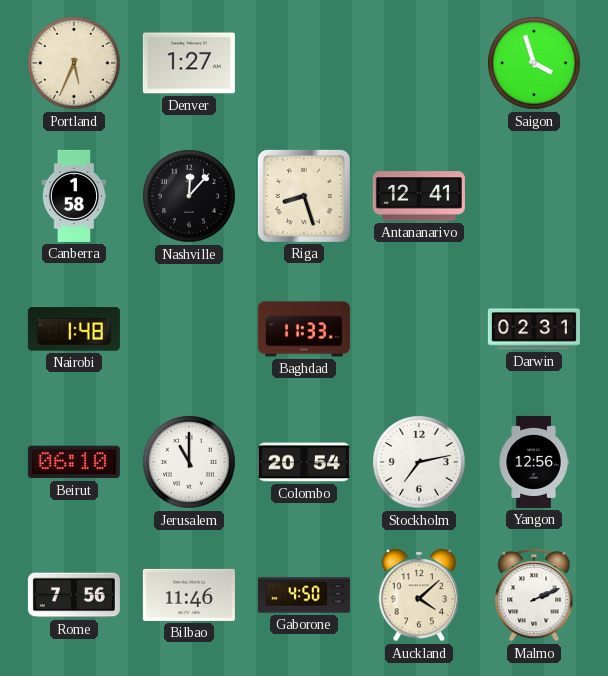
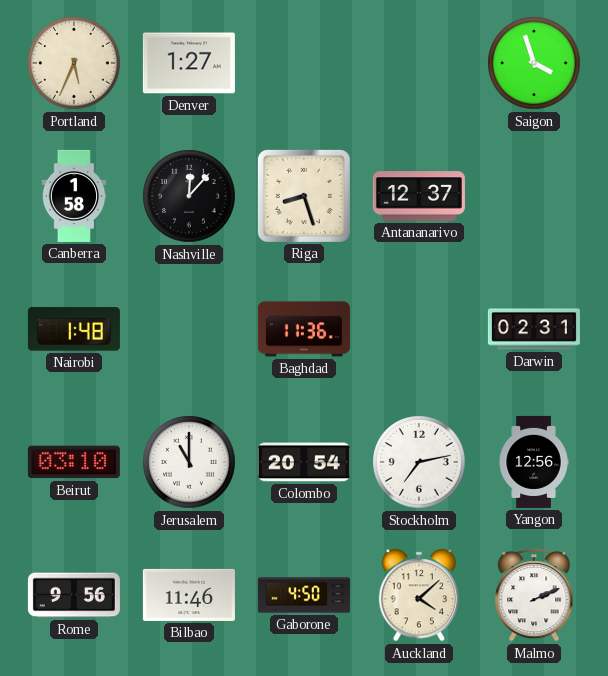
Antananarivo: 12:41 -> 12:37 (419, 196)
Baghdad: 11:33 -> 11:36 (304, 329)
Beirut: 06:10 -> 03:10 (74, 462)
Rome: 7:56 -> 9:56 (74, 595)
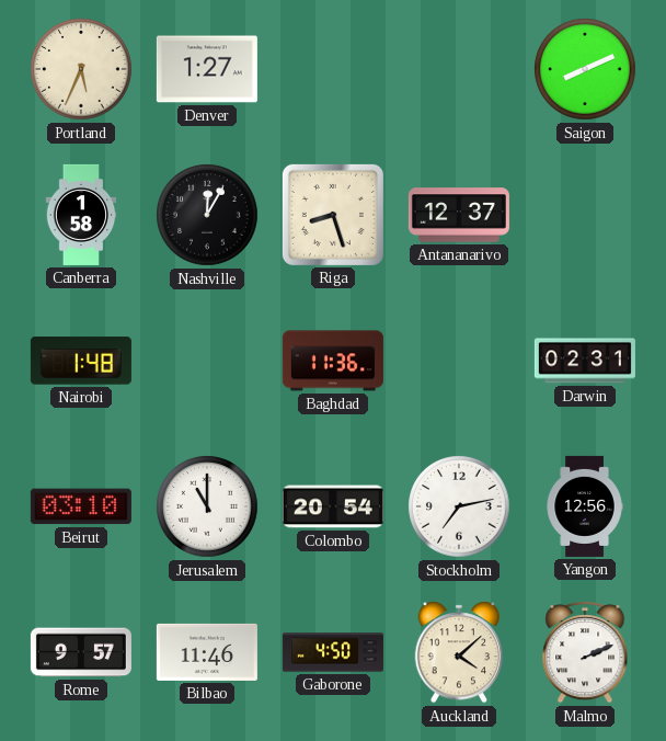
Saigon: 3:57 -> 8:11 (585, 69)
Nashville: 12:07 -> 12:05 (207, 215)
Rome: 9:56 -> 9:57 (81, 652)
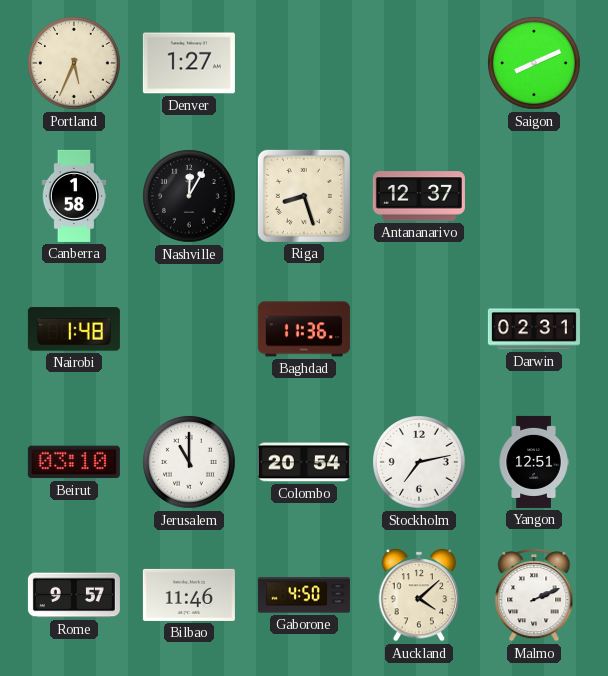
Yangon: 12:56 -> 12:51 (534, 462)
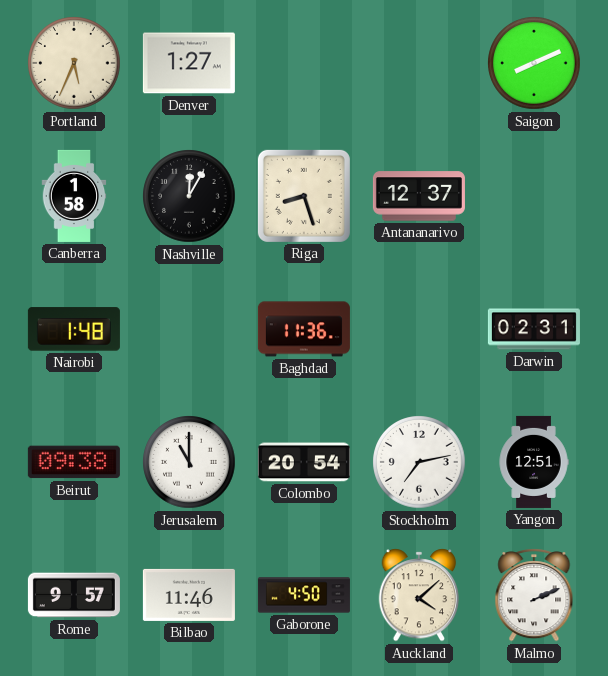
Beirut: 03:10 -> 09:38 (74, 462)
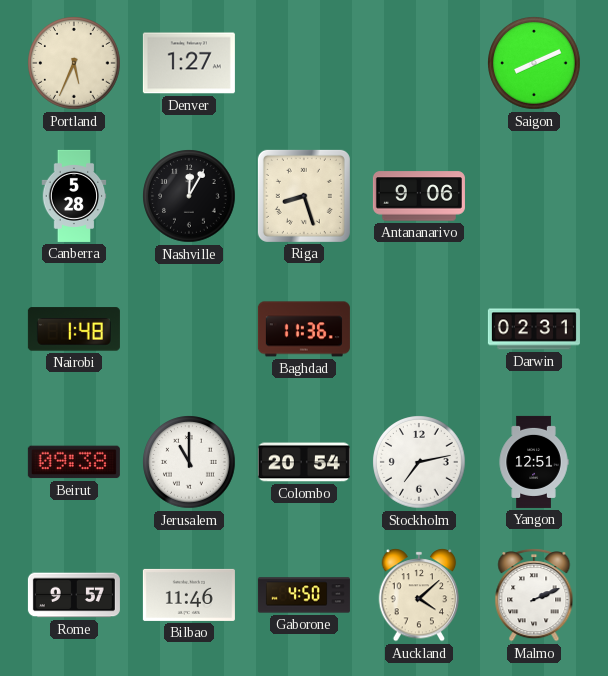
Canberra: 1:58 -> 5:28 (74, 196)
Antananarivo: 12:37 -> 9:06 (419, 196)
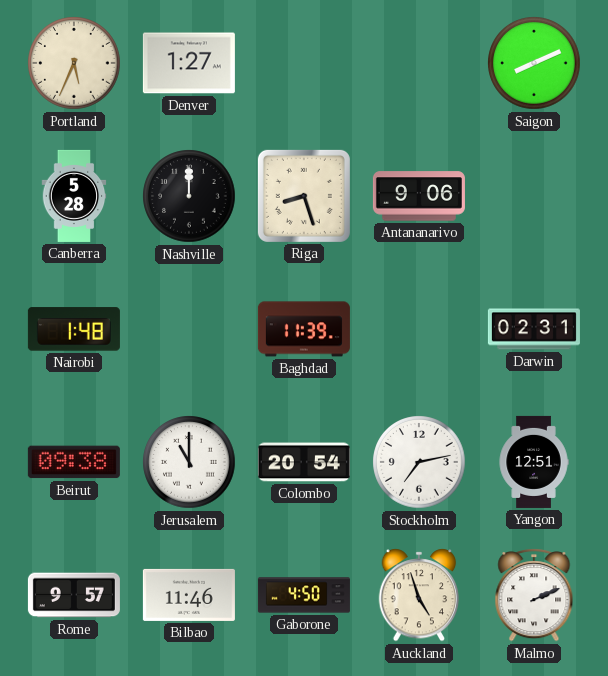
Nashville: 12:05 -> 12:00 (189, 196)
Baghdad: 11:36 -> 11:39 (304, 329)
Auckland: 4:08 -> 4:57 (419, 595)
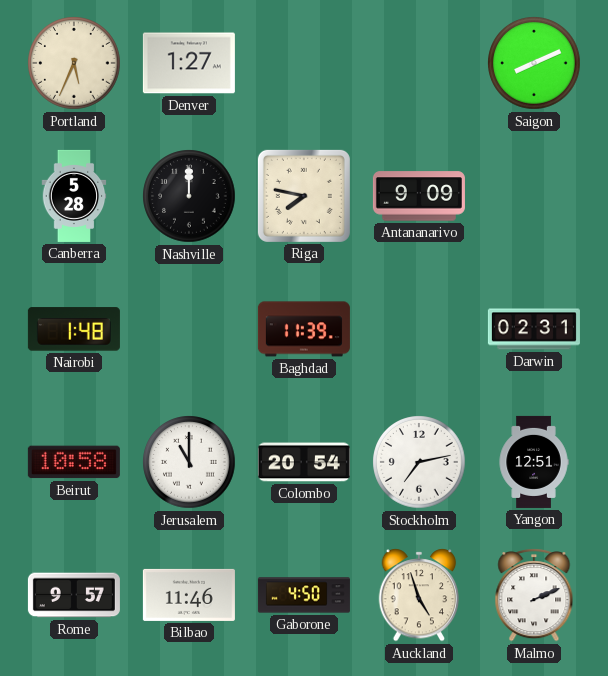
Riga: 8:27 -> 7:47 (304, 196)
Antananarivo: 9:06 -> 9:09 (419, 196)
Beirut: 09:38 -> 10:58 (74, 462)
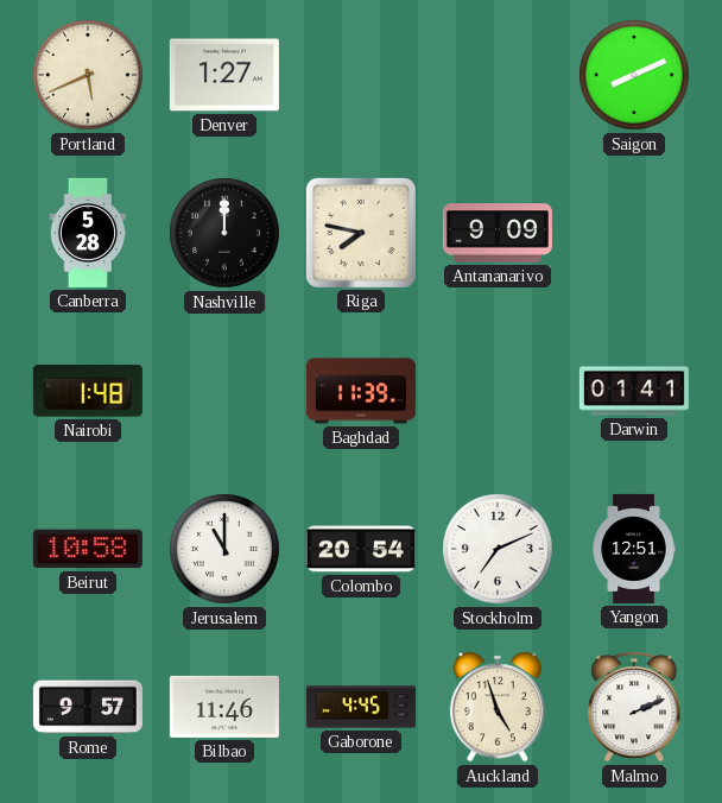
Portland: 5:34 -> 5:41 (88, 75)
Darwin: 02:31 -> 01:41 (634, 391)
Stockholm: 7:13 -> 7:11 (498, 549)
Gaborone: 4:50 -> 4:45 (361, 707)
